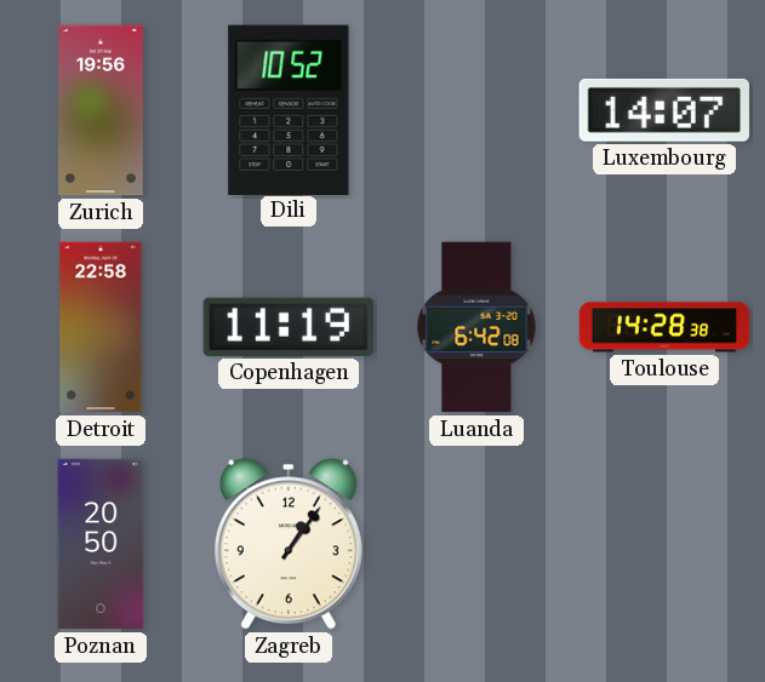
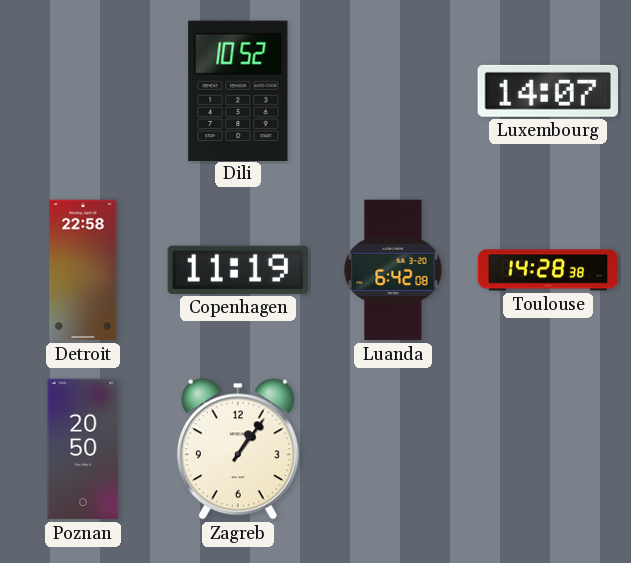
Zurich: 19:56 -> none (101, 110)
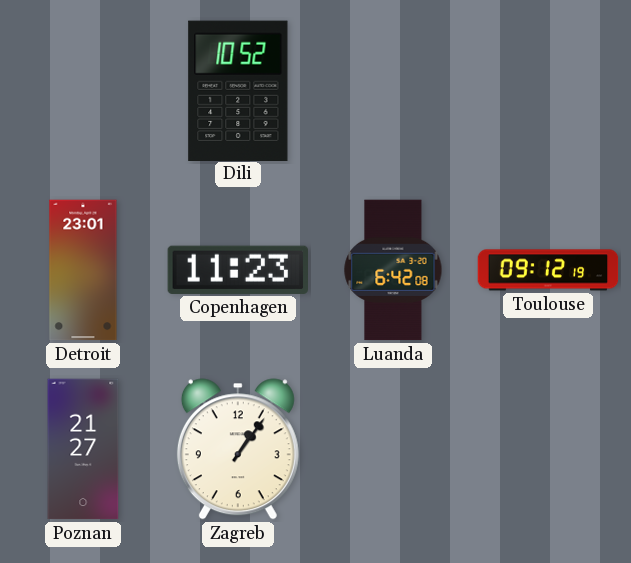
Luxembourg: 14:07 -> none (548, 91)
Detroit: 22:58 -> 23:01 (83, 270)
Copenhagen: 11:19 -> 11:23 (237, 270)
Toulouse: 14:28 -> 09:12 (548, 270)
Poznan: 20:50 -> 21:27 (83, 449)
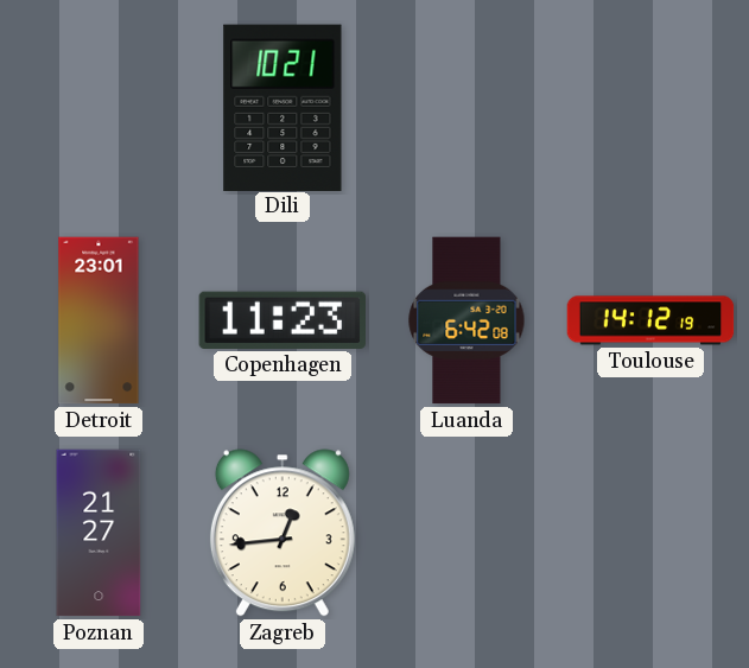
Dili: 10:52 -> 10:21 (283, 107)
Toulouse: 09:12 -> 14:12 (650, 320)
Zagreb: 1:06 -> 12:44 (283, 533)
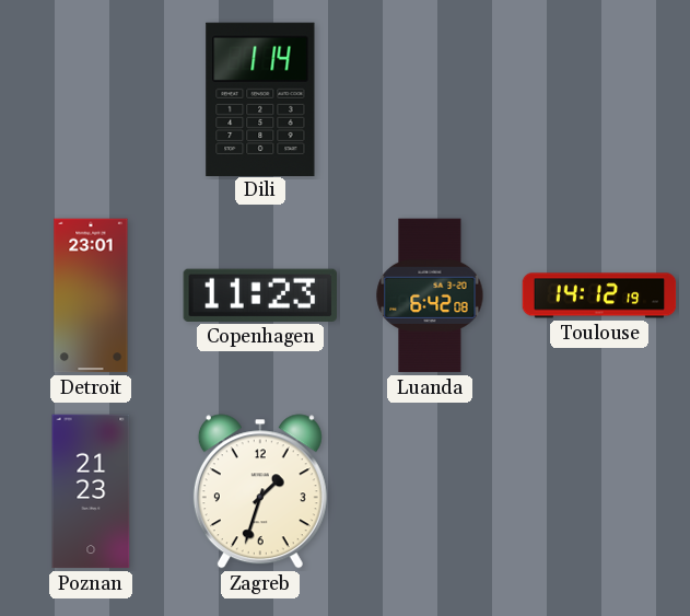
Dili: 10:21 -> 1:14 (260, 98)
Poznan: 21:27 -> 21:23 (91, 491)
Zagreb: 12:44 -> 1:33 (260, 491)
